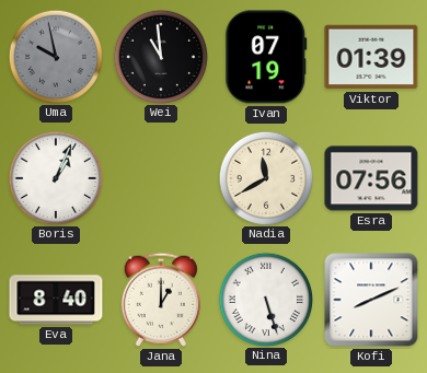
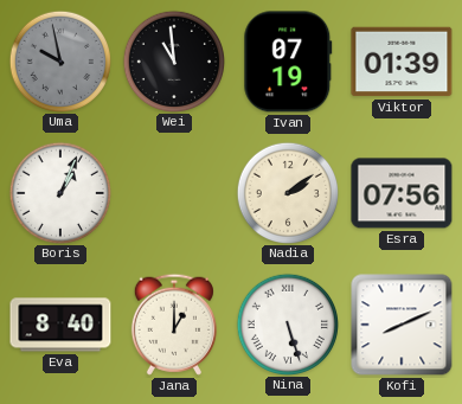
Nadia: 11:40 -> 2:09 (287, 192)
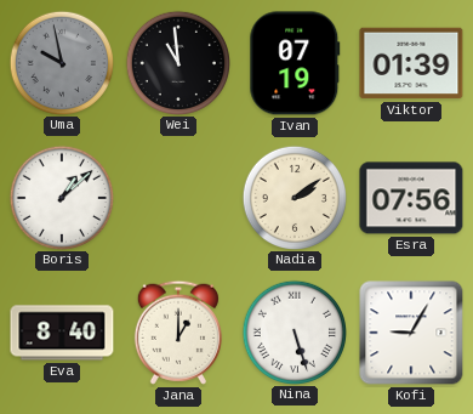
Boris: 1:04 -> 1:08 (61, 197)
Kofi: 8:11 -> 9:05 (411, 333)
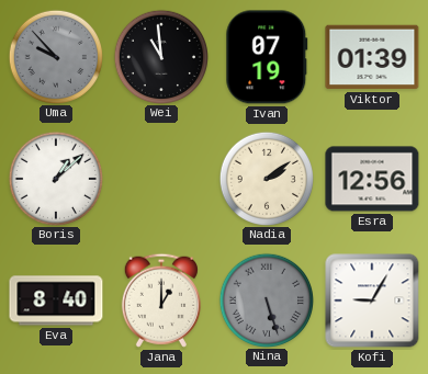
Uma: 9:58 -> 9:53 (55, 56)
Esra: 07:56 -> 12:56 (372, 179)
Nina dial: white -> grey (266, 299)
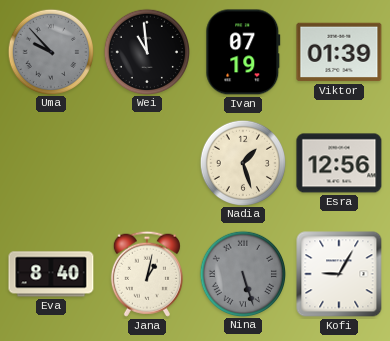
Boris: 1:08 -> none (55, 178)
Nadia: 2:09 -> 1:27 (242, 162)
Jana: 1:00 -> 1:02 (147, 274)
